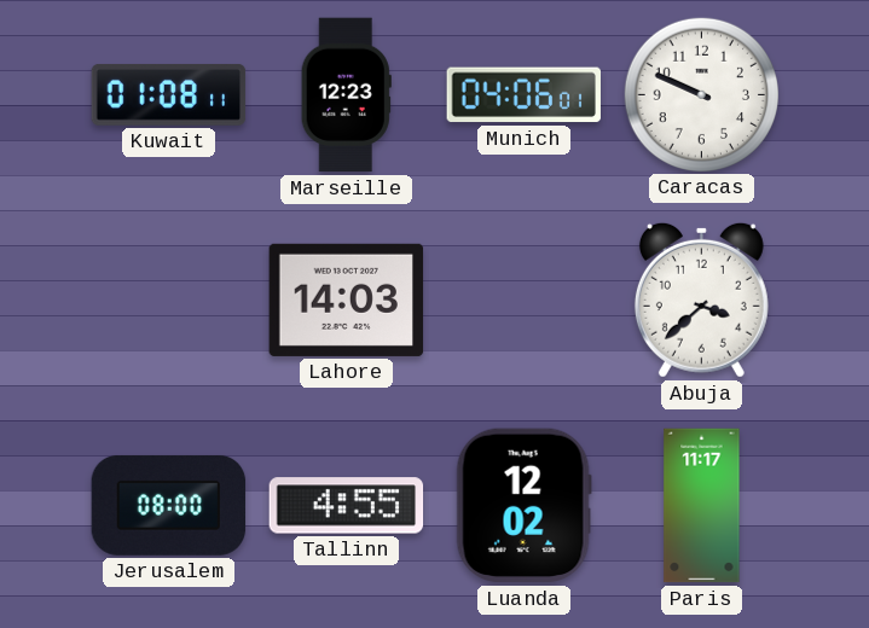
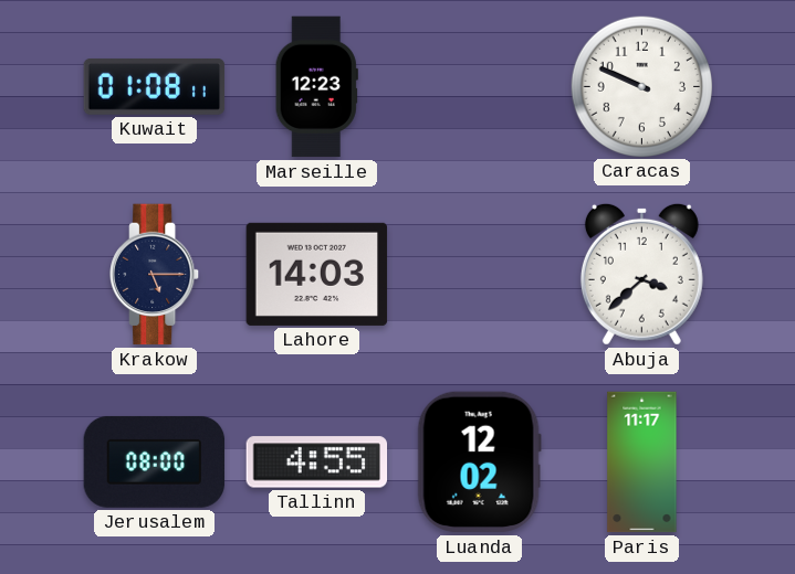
Munich: 04:06 -> none (523, 95)
Krakow: none -> 5:15 (155, 275)
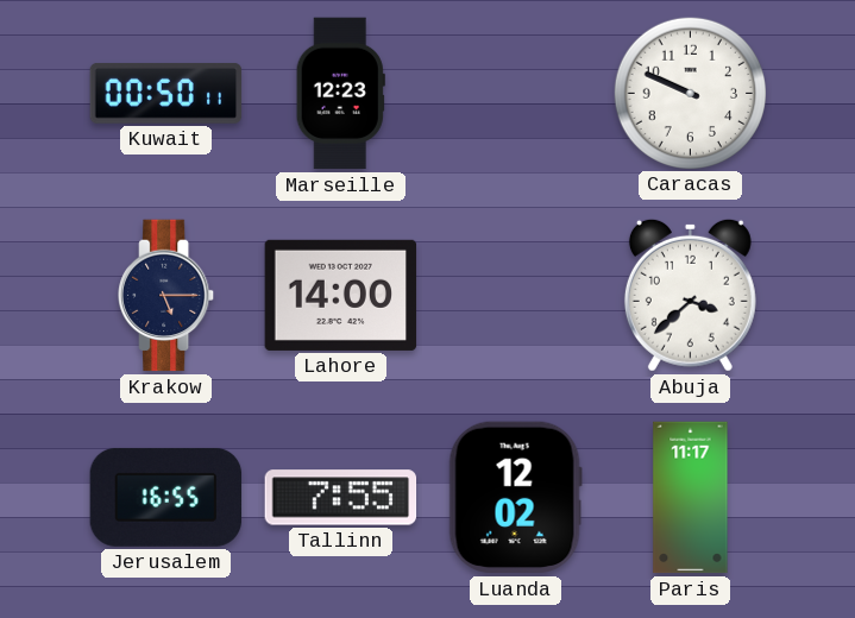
Kuwait: 01:08 -> 00:50 (166, 93)
Lahore: 14:03 -> 14:00 (341, 295)
Jerusalem: 08:00 -> 16:55 (166, 497)
Tallinn: 4:55 -> 7:55 (341, 498)
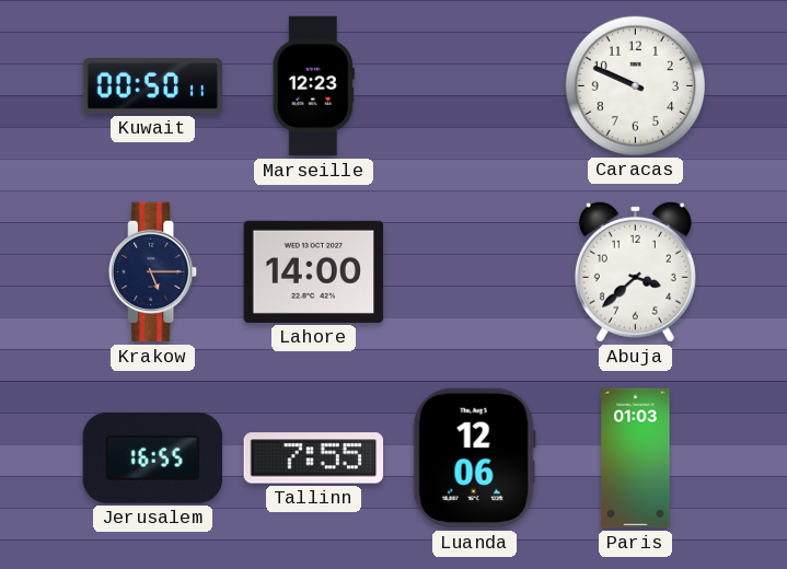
Luanda: 12:02 -> 12:06 (474, 458)
Paris: 11:17 -> 01:03 (636, 458)
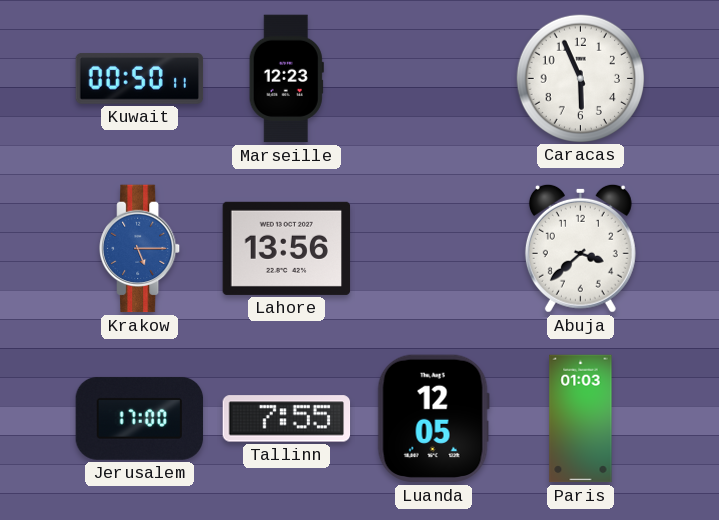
Caracas: 9:49 -> 5:56 (580, 78)
Krakow dial: navy -> blue (140, 249)
Lahore: 14:00 -> 13:56 (287, 248)
Jerusalem: 16:55 -> 17:00 (140, 418)
Luanda: 12:06 -> 12:05 (433, 419)
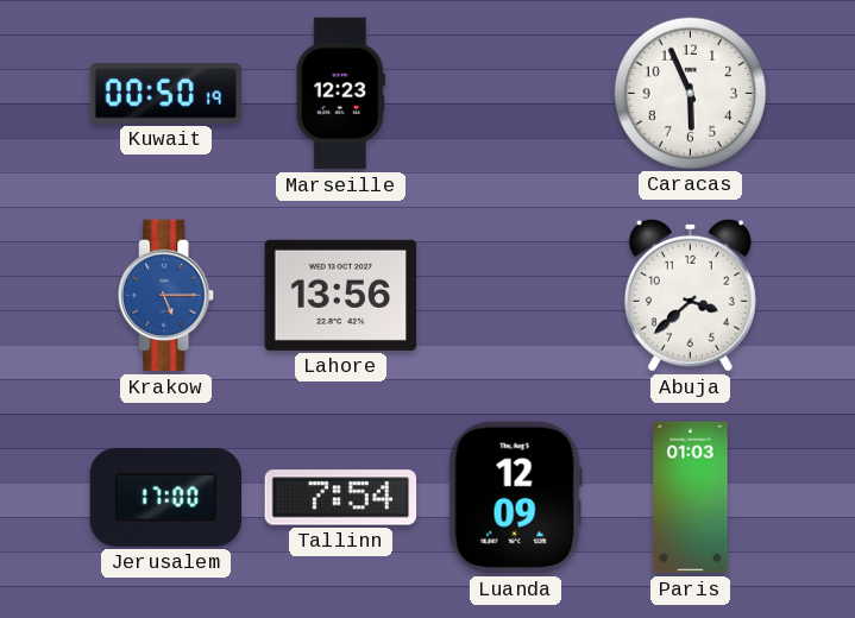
Kuwait: 00:50:11 -> 00:50:19 (166, 93)
Tallinn: 7:55 -> 7:54 (341, 498)
Luanda: 12:05 -> 12:09 (515, 498)
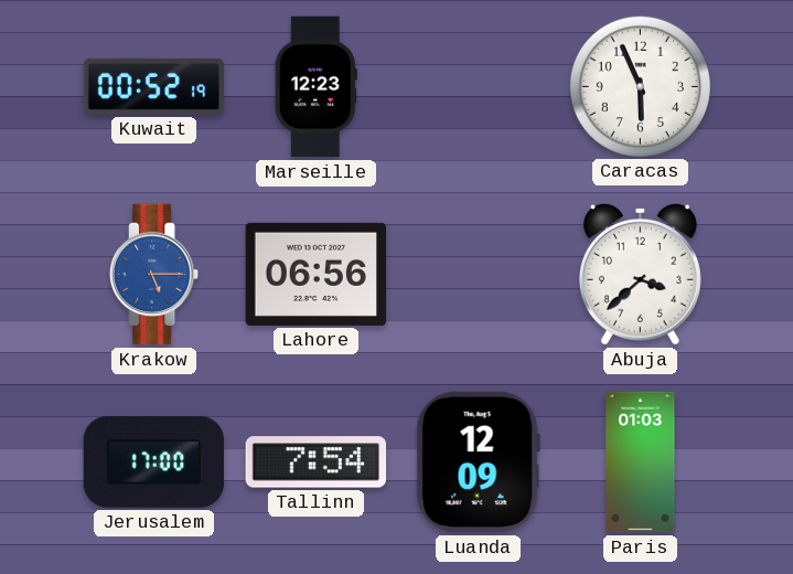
Kuwait: 00:50 -> 00:52 (154, 86)
Lahore: 13:56 -> 06:56 (317, 274)
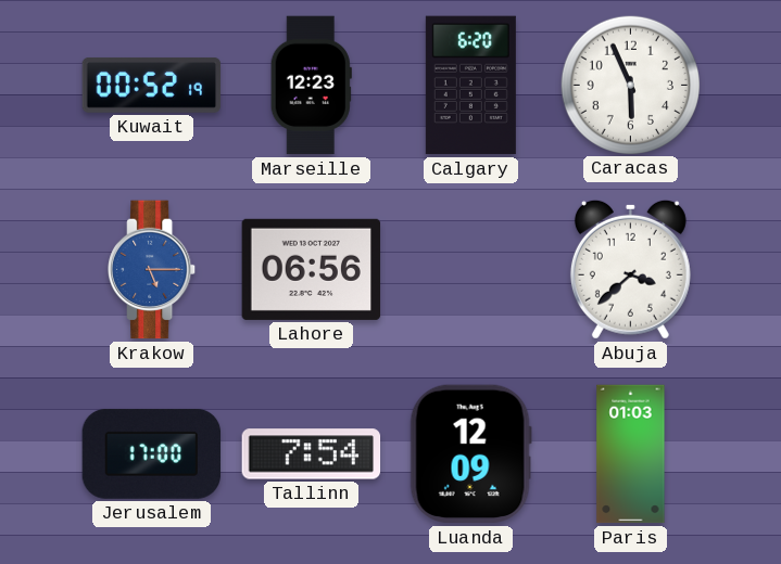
Calgary: none -> 6:20 (470, 86)
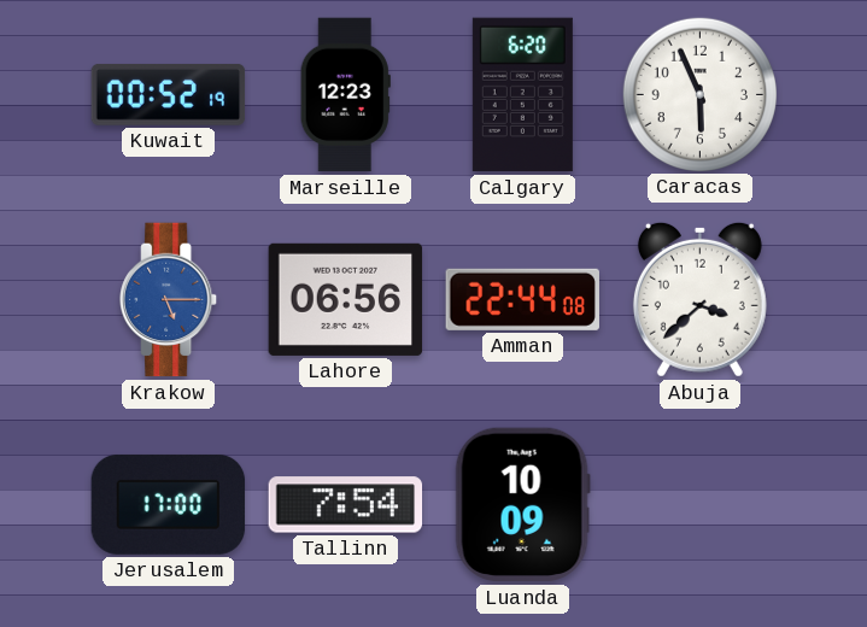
Amman: none -> 22:44 (522, 299)
Luanda: 12:09 -> 10:09 (522, 505)
Paris: 01:03 -> none (631, 454)
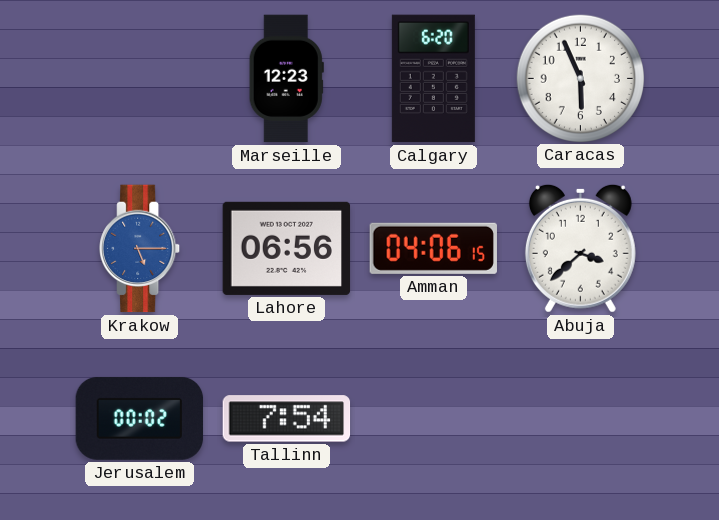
Kuwait: 00:52 -> none (169, 94)
Amman: 22:44 -> 04:06 (433, 248)
Jerusalem: 17:00 -> 00:02 (140, 418)
Luanda: 10:09 -> none (522, 505)
